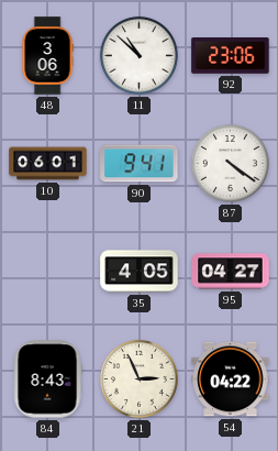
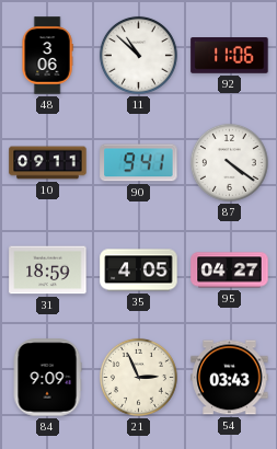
92: 23:06 -> 11:06 (230, 56)
10: 06:01 -> 09:11 (48, 163)
31: none -> 18:59 (48, 270)
84: 8:43 -> 9:09 (47, 378)
54: 04:22 -> 03:43 (230, 378)
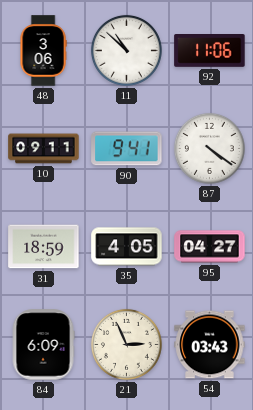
84: 9:09 -> 6:09 (43, 345)
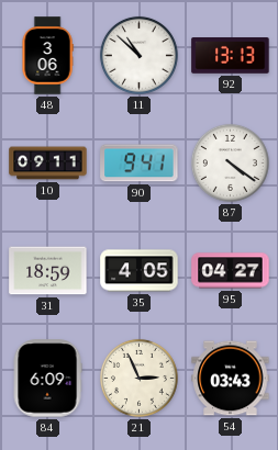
92: 11:06 -> 13:13 (231, 56)
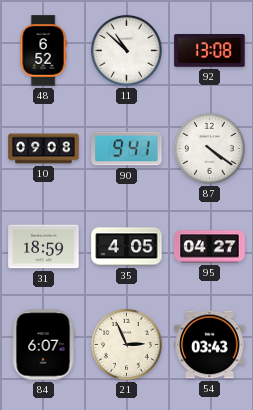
48: 3:06 -> 6:52 (43, 51)
92: 13:13 -> 13:08 (210, 51)
10: 09:11 -> 09:08 (44, 149)
84: 6:09 -> 6:07 (43, 345)
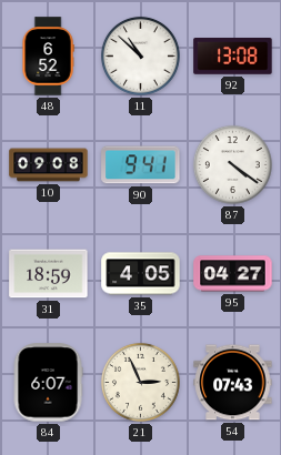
54: 03:43 -> 07:43 (233, 383)
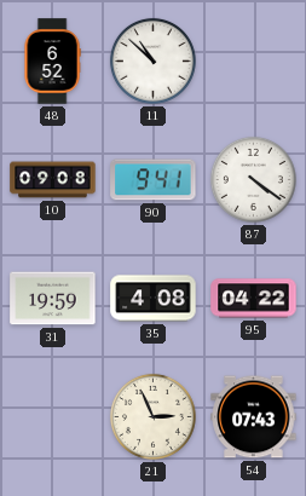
92: 13:08 -> none (233, 57)
31: 18:59 -> 19:59 (53, 299)
35: 4:05 -> 4:08 (154, 299)
95: 04:27 -> 04:22 (254, 299)
84: 6:07 -> none (48, 383)
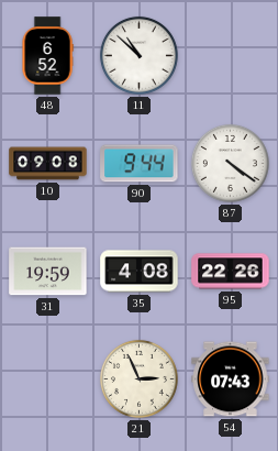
90: 9:41 -> 9:44 (140, 164)
95: 04:22 -> 22:26 (231, 272)
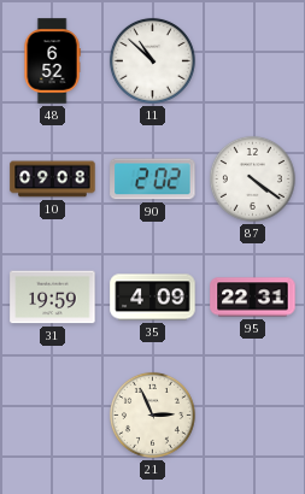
90: 9:44 -> 2:02 (153, 180)
35: 4:08 -> 4:09 (153, 298)
95: 22:26 -> 22:31 (253, 298)
54: 07:43 -> none (231, 380)
